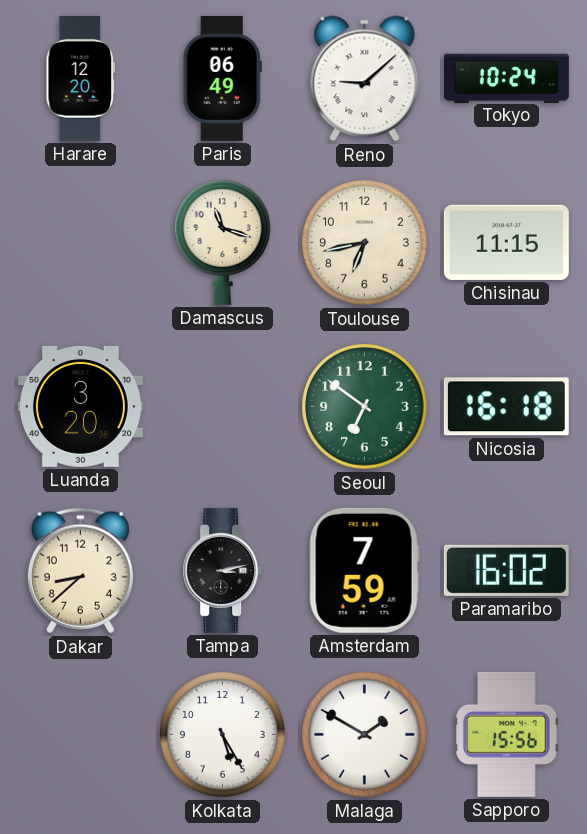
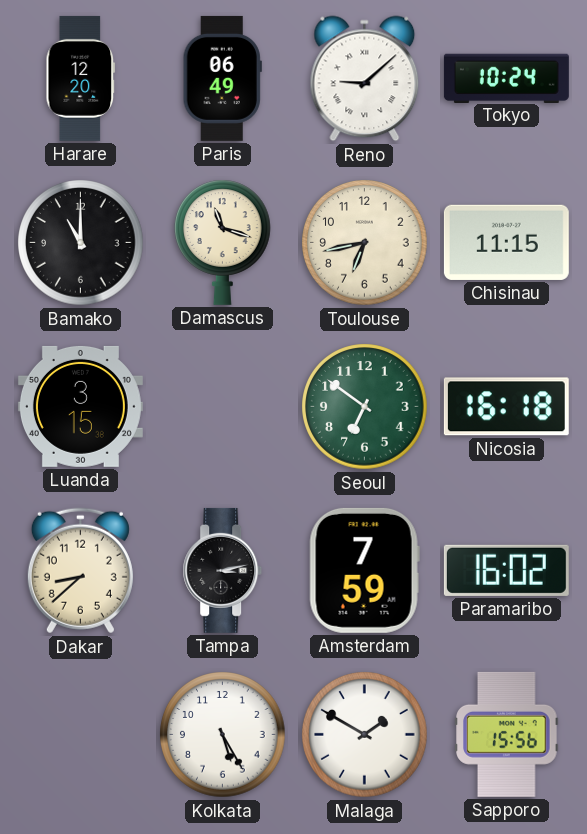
Bamako: none -> 11:00 (81, 243)
Luanda: 3:20 -> 3:15 (80, 406)
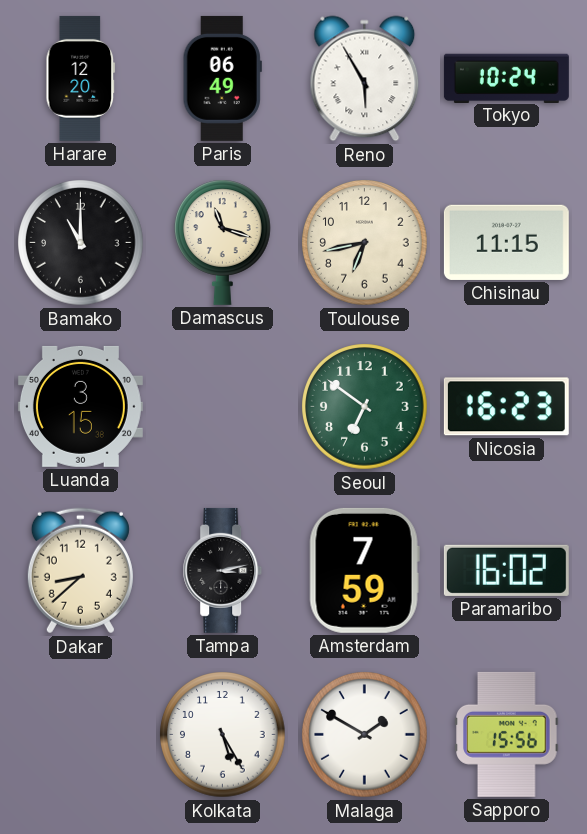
Reno: 9:08 -> 5:55 (365, 79)
Nicosia: 16:18 -> 16:23 (506, 407)
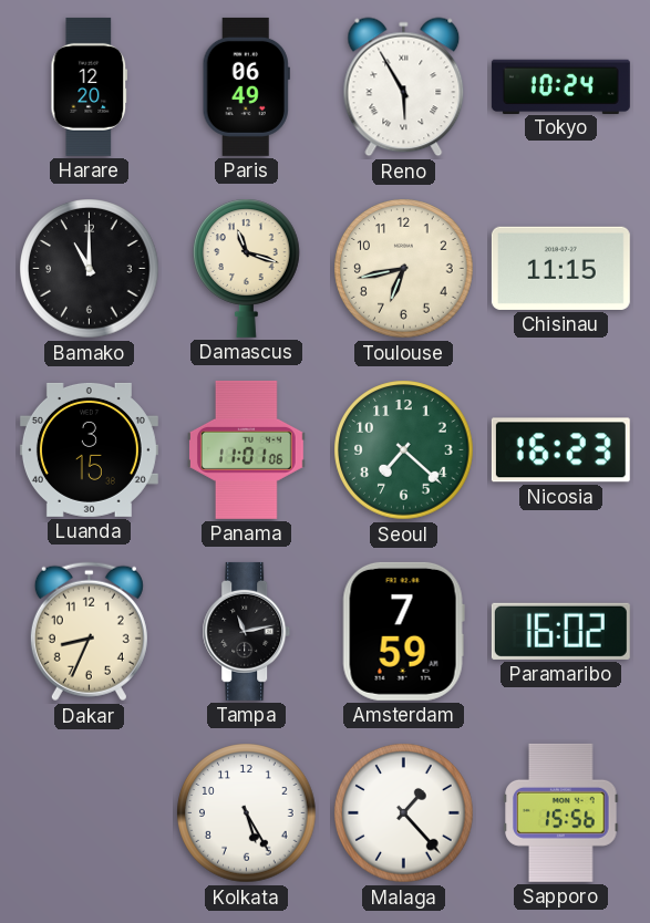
Panama: none -> 11:01 (246, 449)
Seoul: 6:51 -> 7:22 (404, 450)
Dakar: 8:38 -> 8:34 (89, 632)
Tampa: 3:13 -> 11:13 (247, 631)
Malaga: 1:50 -> 1:23 (404, 813)
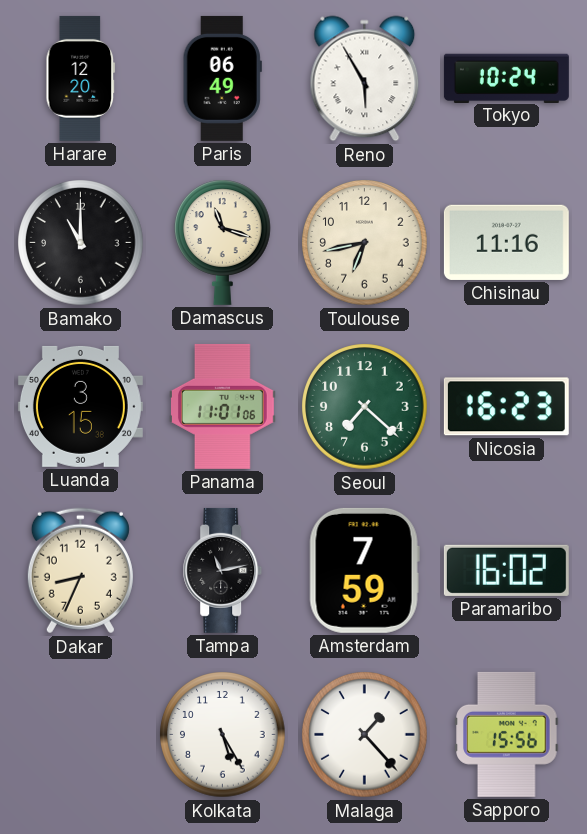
Chisinau: 11:15 -> 11:16 (506, 242)
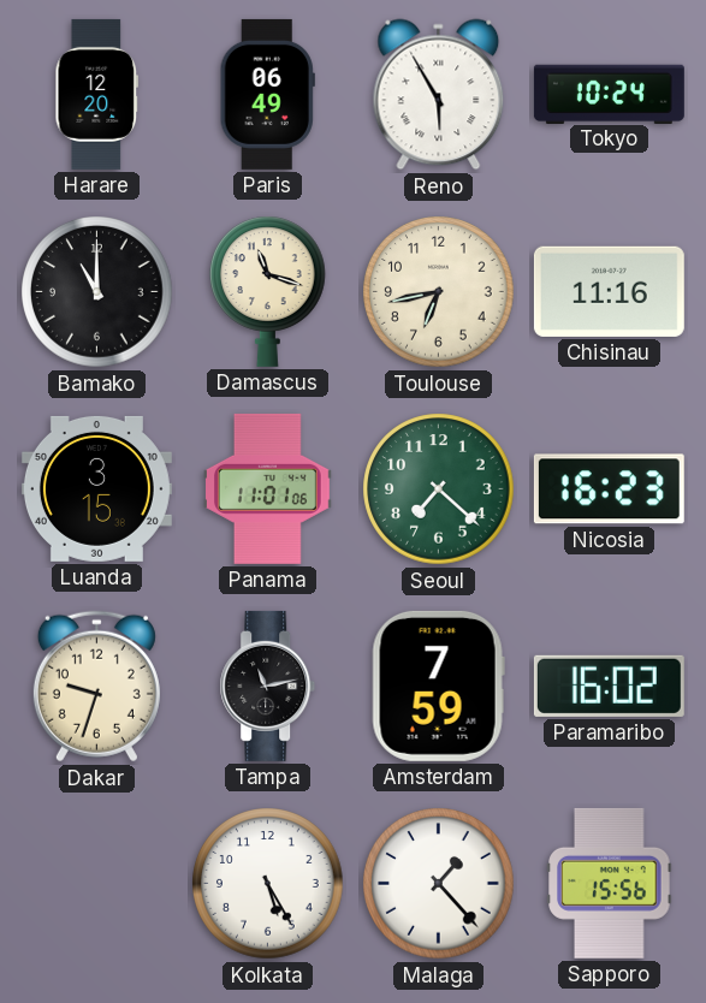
Dakar: 8:34 -> 9:33 (96, 687)
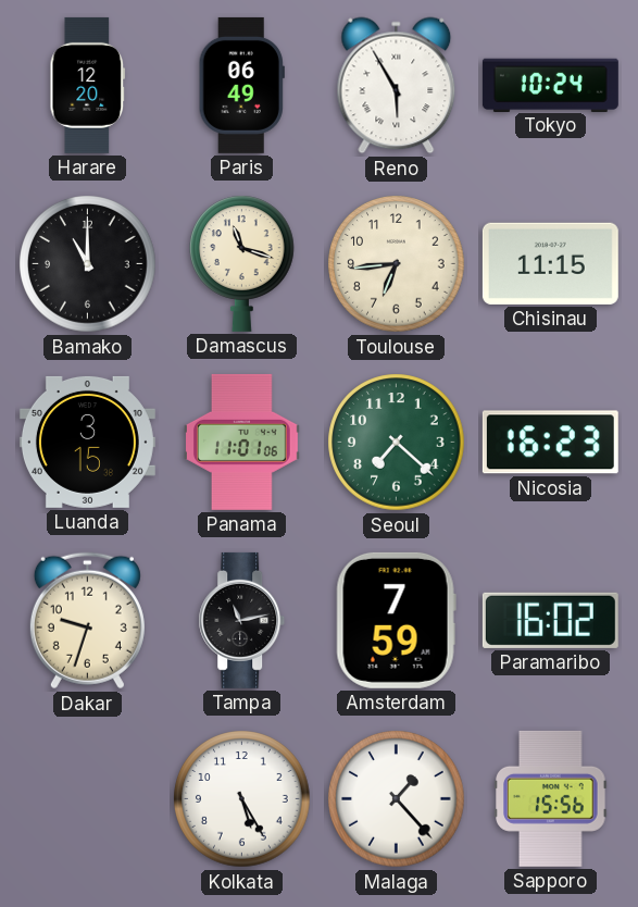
Toulouse: 6:43 -> 6:44 (397, 264)
Chisinau: 11:16 -> 11:15 (550, 263)
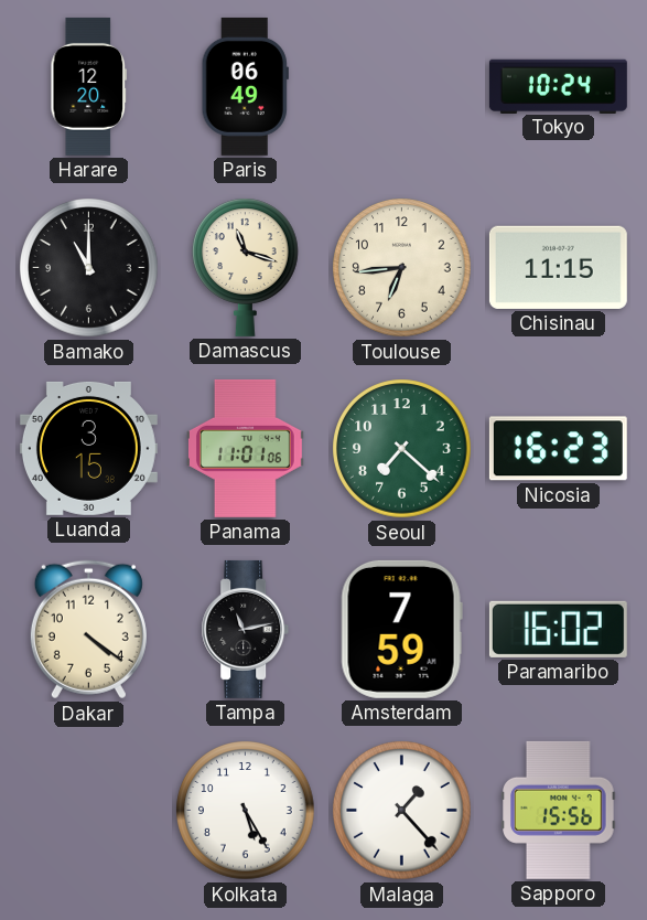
Reno: 5:55 -> none (397, 86)
Dakar: 9:33 -> 4:21 (88, 630)
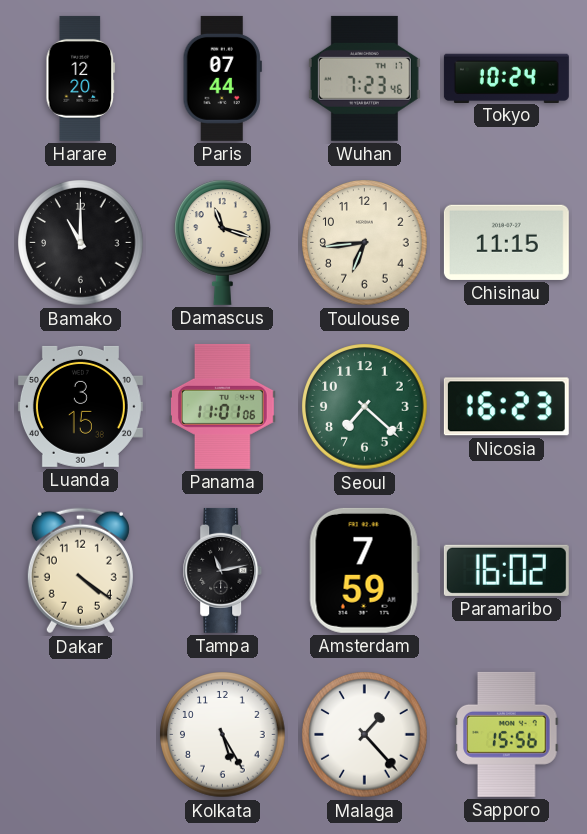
Paris: 06:49 -> 07:44 (222, 78)
Wuhan: none -> 7:23 (364, 78)
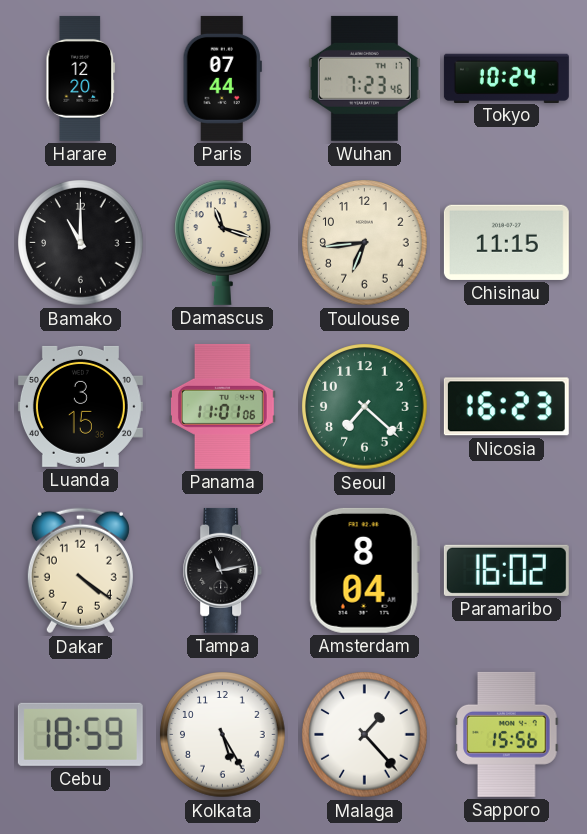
Amsterdam: 7:59 -> 8:04 (364, 570)
Cebu: none -> 18:59 (80, 734)
